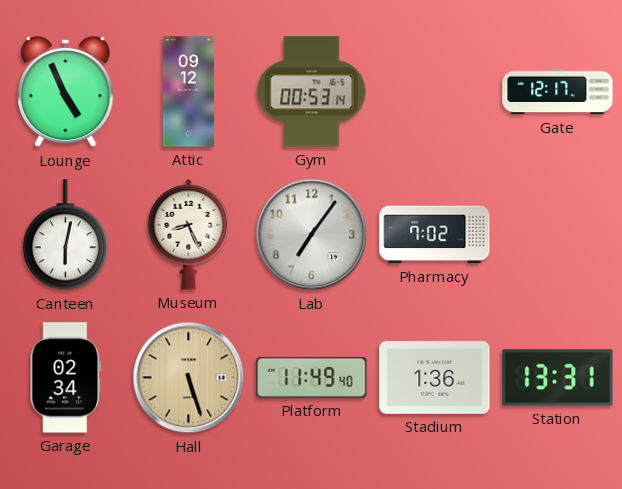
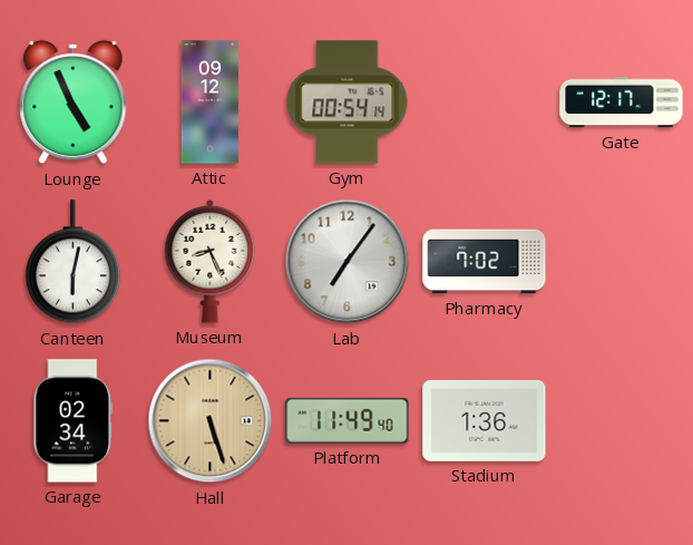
Gym: 00:53 -> 00:54 (348, 103)
Station: 13:31 -> none (558, 378)
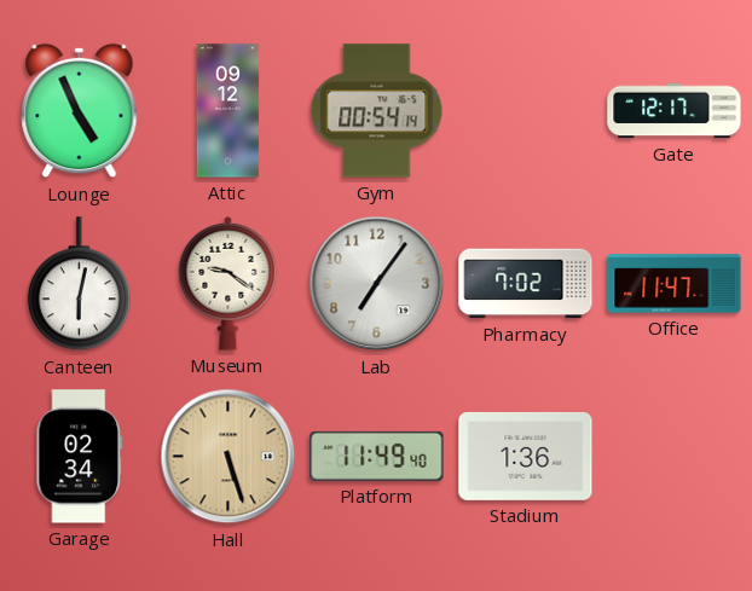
Museum: 8:26 -> 9:21 (229, 283)
Office: none -> 11:47 (675, 284)
